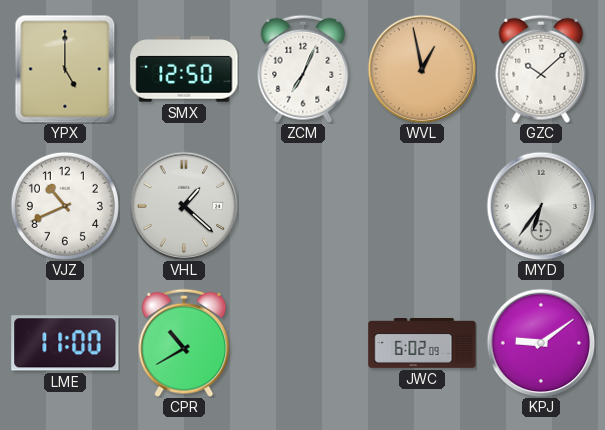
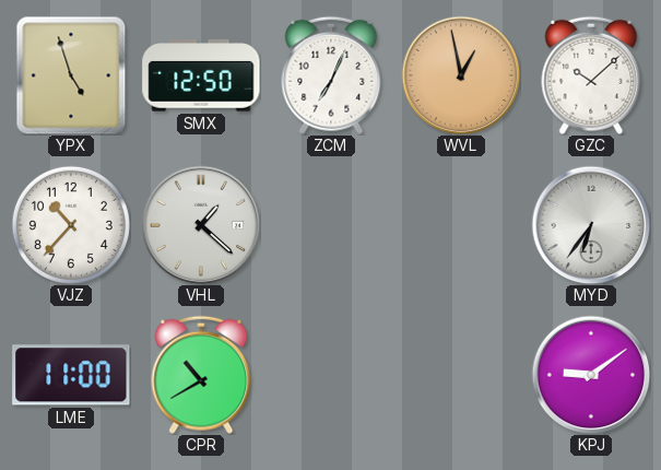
YPX: 5:00 -> 4:57 (71, 75)
VJZ: 10:41 -> 10:37 (71, 225)
JWC: 6:02 -> none (422, 344)
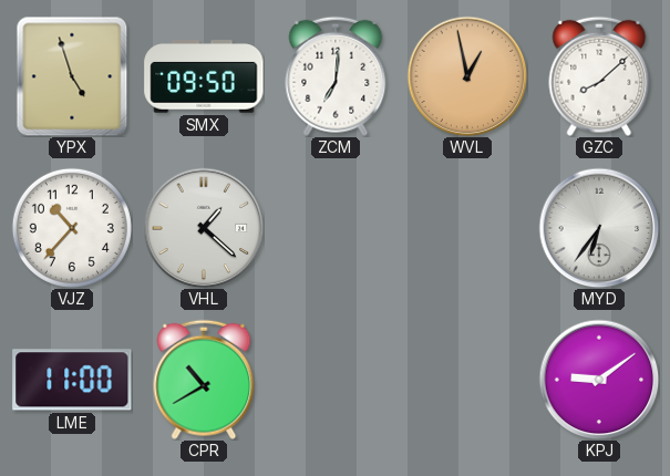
SMX: 12:50 -> 09:50 (204, 76)
ZCM: 7:04 -> 7:01 (336, 76)
GZC: 10:08 -> 8:08 (599, 76)
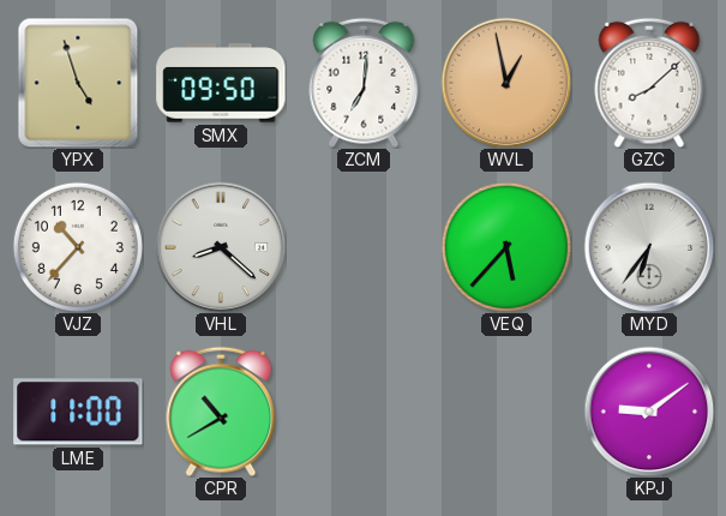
VHL: 1:22 -> 8:22 (221, 247)
VEQ: none -> 5:37 (506, 247)
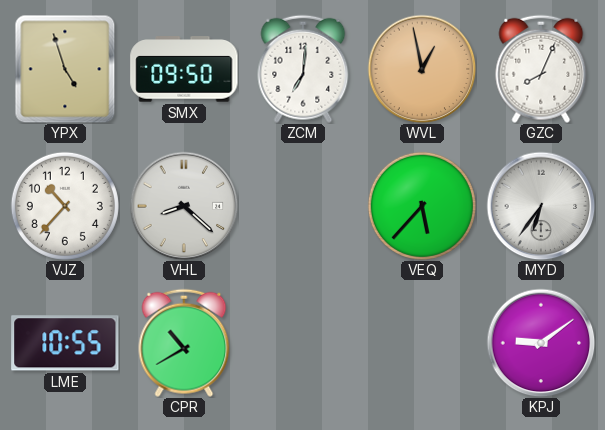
GZC: 8:08 -> 8:04 (541, 69)
LME: 11:00 -> 10:55 (65, 343)
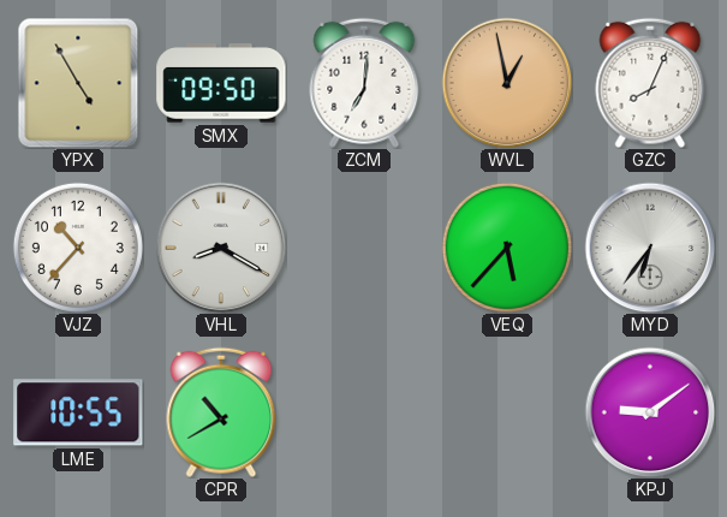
YPX: 4:57 -> 4:55 (78, 83)
VHL: 8:22 -> 8:20 (221, 248)
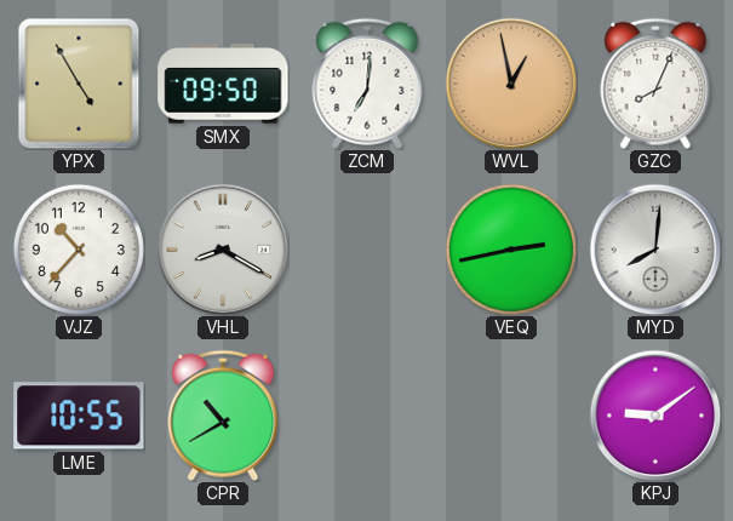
VEQ: 5:37 -> 2:43 (511, 250)
MYD: 6:36 -> 8:01 (655, 250)
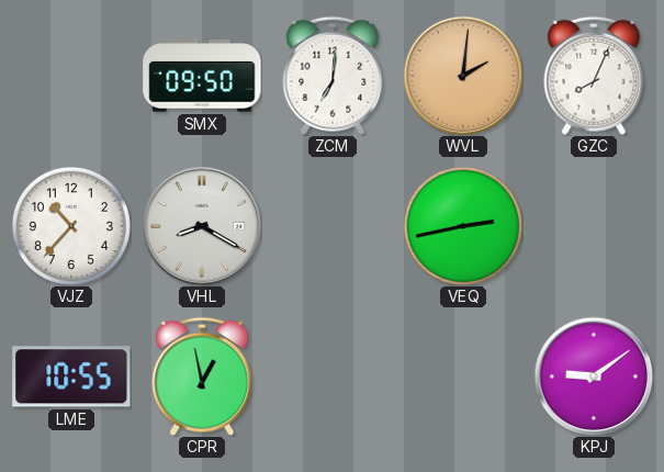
YPX: 4:55 -> none (79, 84)
WVL: 12:58 -> 2:01 (463, 76)
MYD: 8:01 -> none (655, 250)
CPR: 10:40 -> 12:58 (202, 377)
